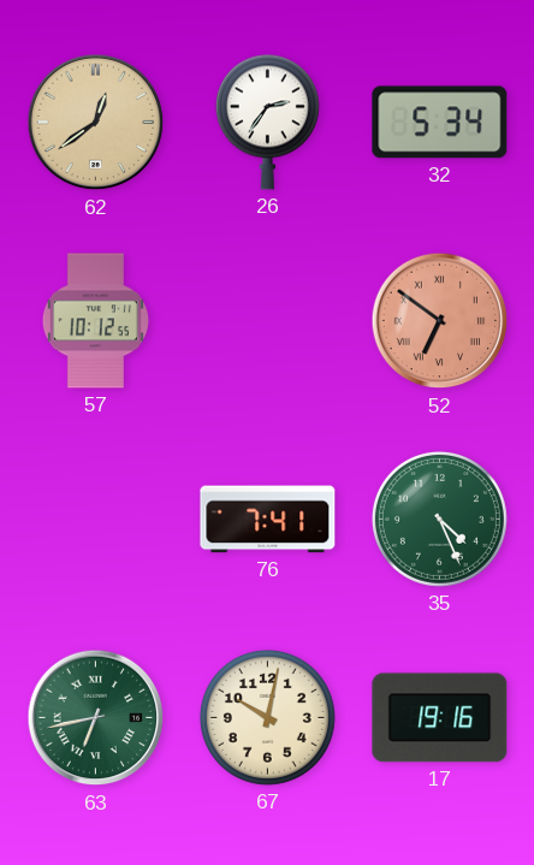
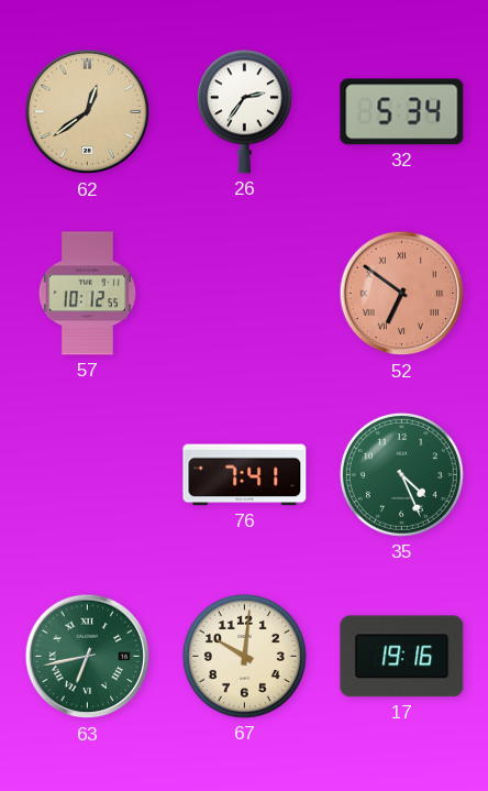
67: 10:02 -> 10:01 (244, 656)
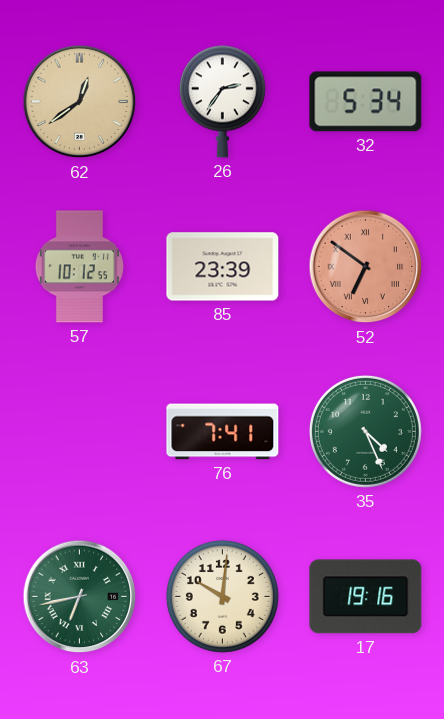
85: none -> 23:39 (223, 267)
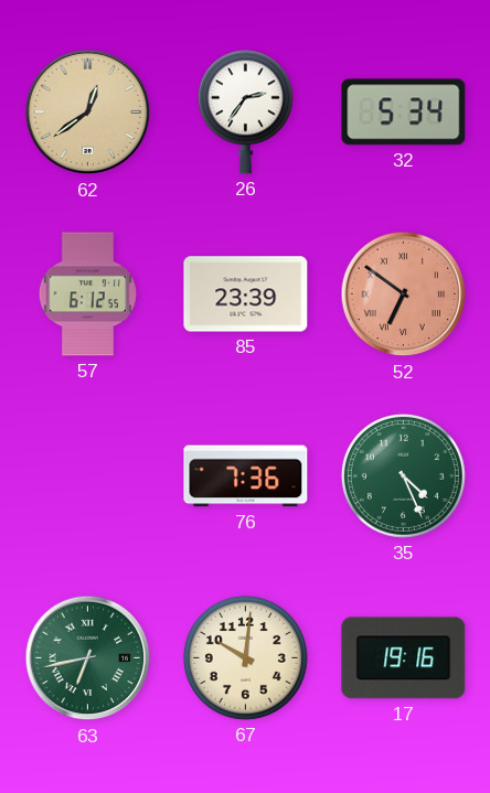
57: 10:12 -> 6:12 (87, 294)
76: 7:41 -> 7:36 (246, 476)
